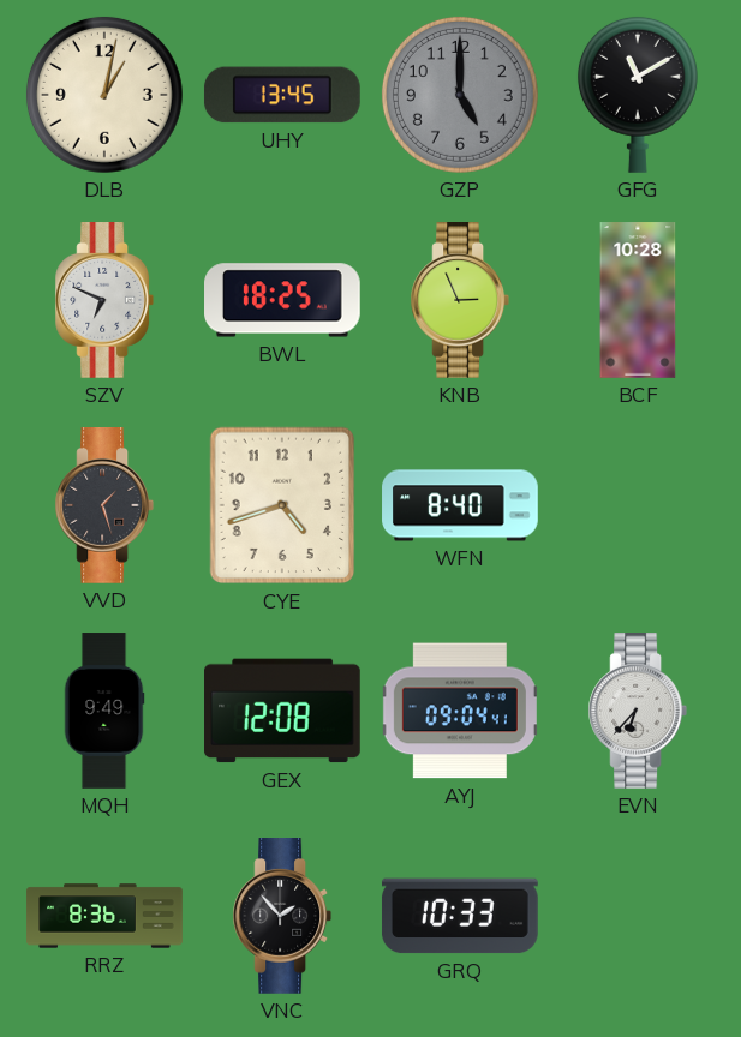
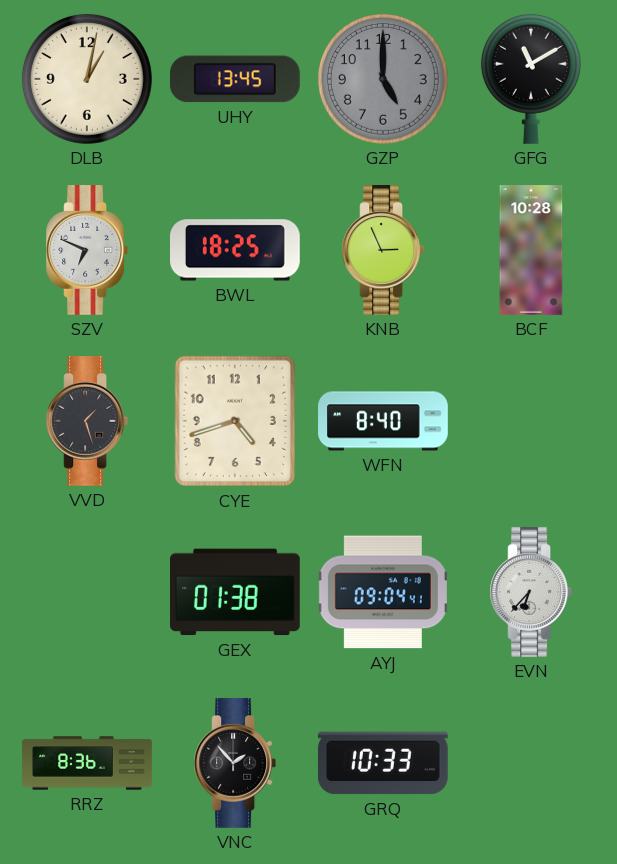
MQH: 9:49 -> none (104, 711)
GEX: 12:08 -> 01:38 (236, 592)
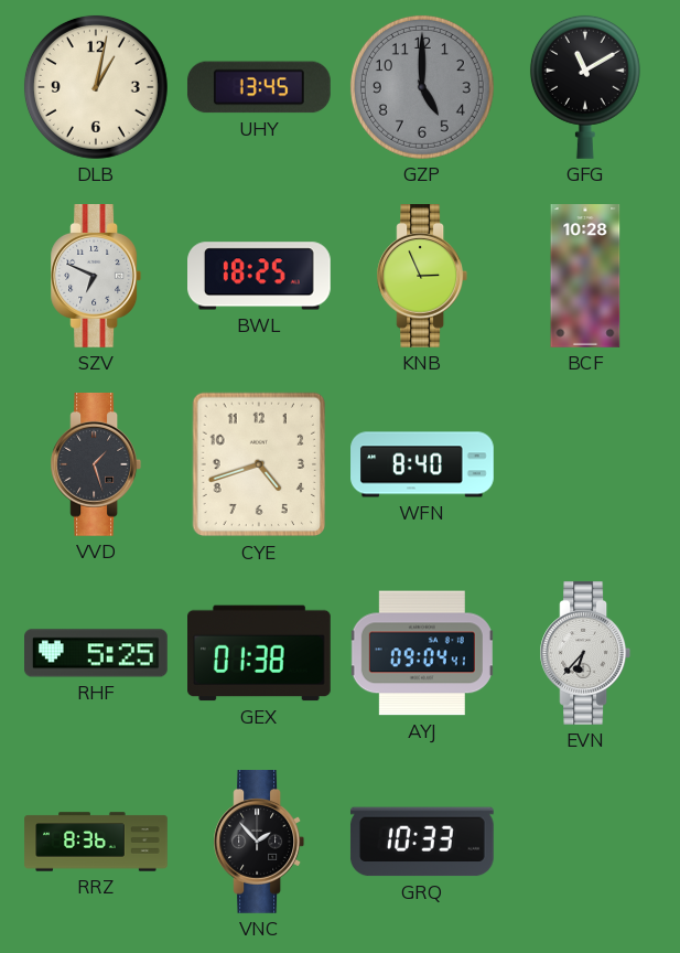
RHF: none -> 5:25 (97, 653)
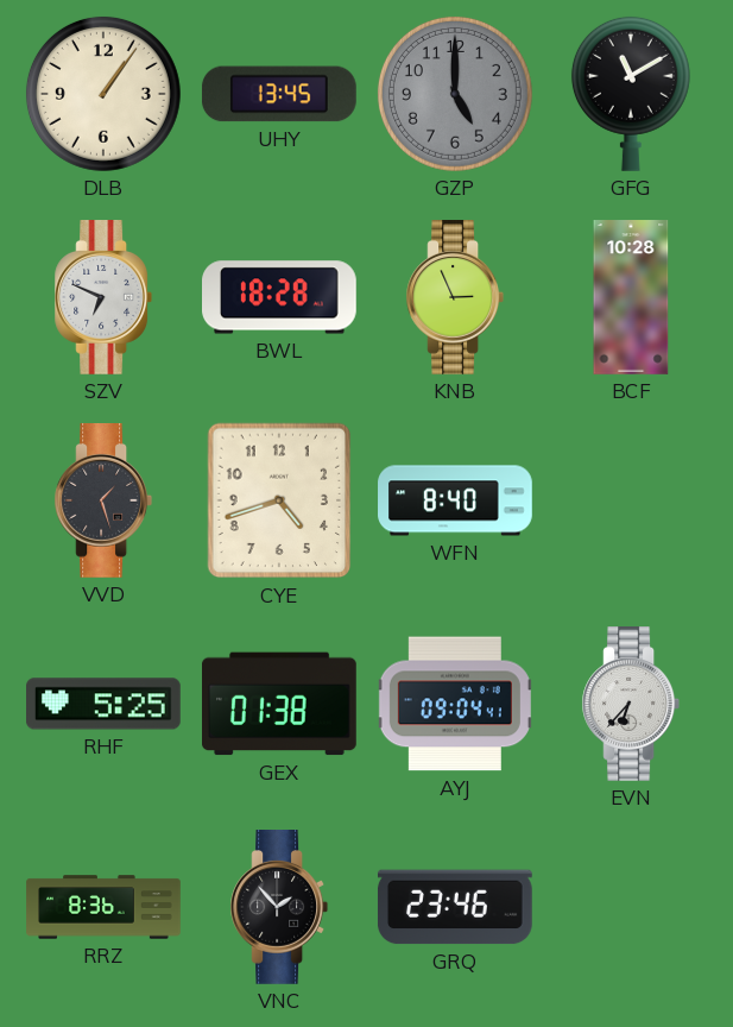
DLB: 1:02 -> 1:06 (103, 94)
BWL: 18:25 -> 18:28 (280, 297)
GRQ: 10:33 -> 23:46 (455, 907)
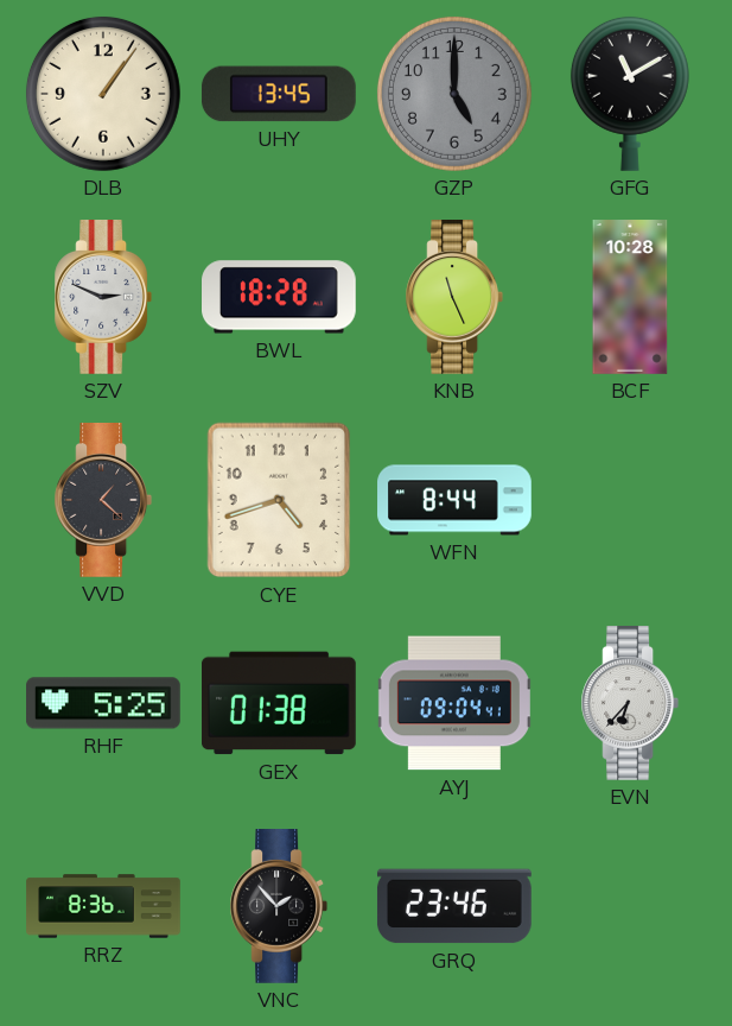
SZV: 6:49 -> 2:49 (103, 298)
KNB: 2:56 -> 11:26 (454, 298)
VVD: 1:27 -> 1:22 (103, 501)
WFN: 8:40 -> 8:44 (454, 500)
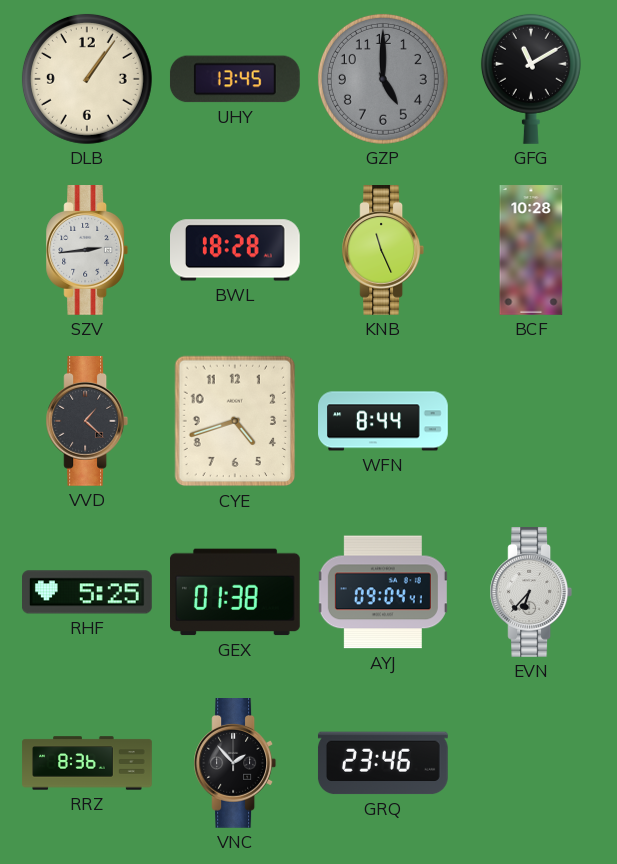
SZV: 2:49 -> 2:44 (87, 251)
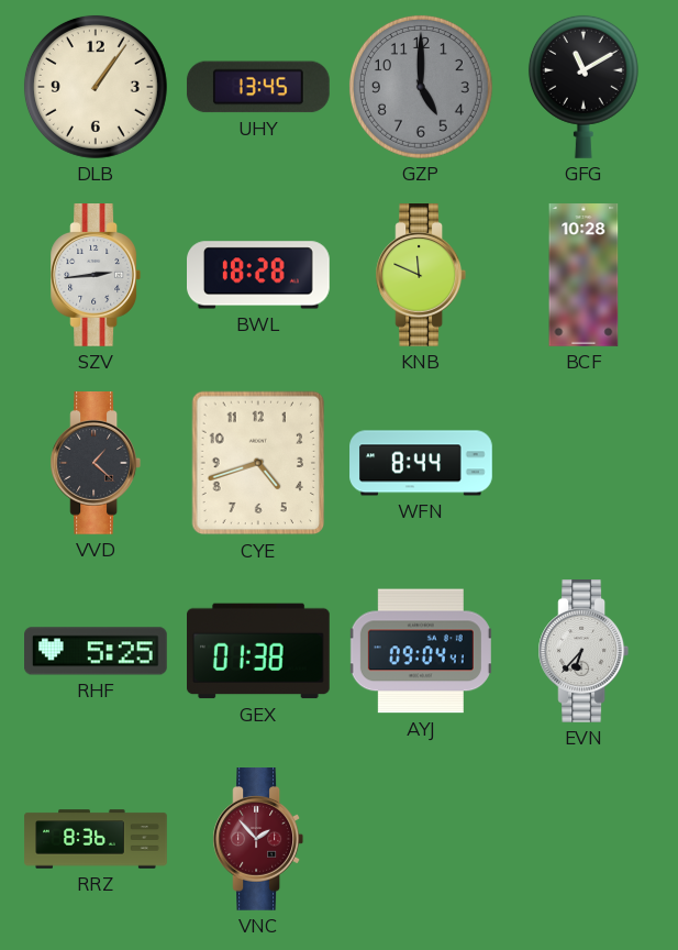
KNB: 11:26 -> 11:49 (421, 276)
VNC dial: black -> burgundy (258, 840)
GRQ: 23:46 -> none (383, 763)
